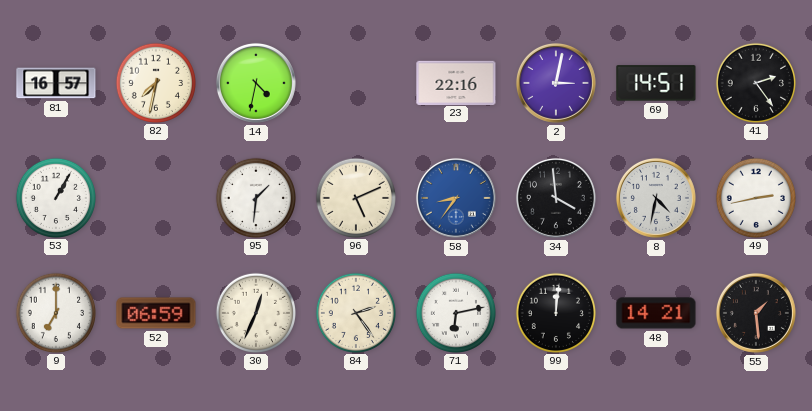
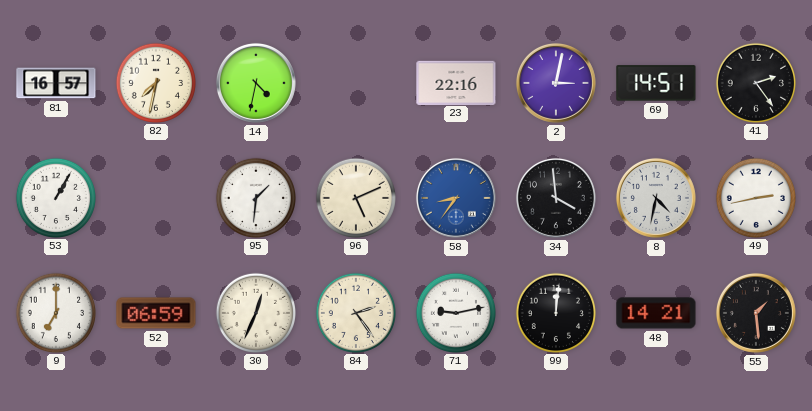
71: 6:13 -> 9:13 (455, 312)
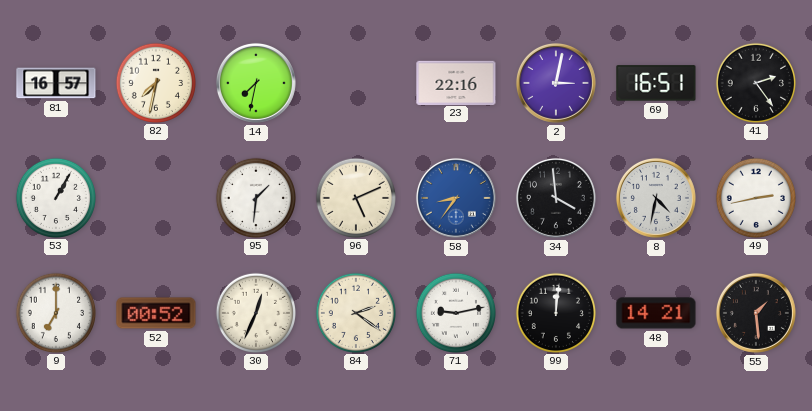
14: 4:32 -> 7:32 (256, 83)
69: 14:51 -> 16:51 (656, 83)
52: 06:59 -> 00:52 (156, 313)
84: 2:24 -> 2:21 (355, 312)
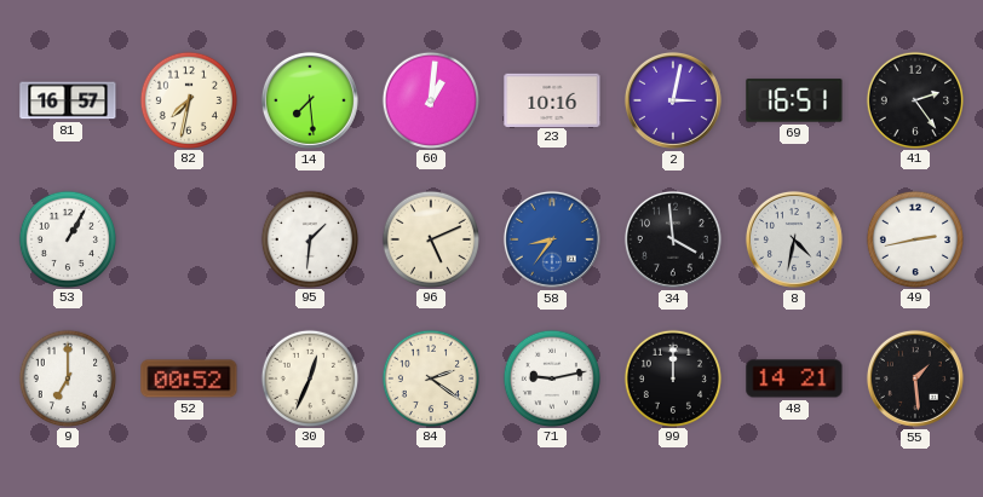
14: 7:32 -> 7:29 (310, 100)
60: none -> 1:01 (430, 99)
23: 22:16 -> 10:16 (552, 99)
99: 12:01 -> 12:00 (672, 377)
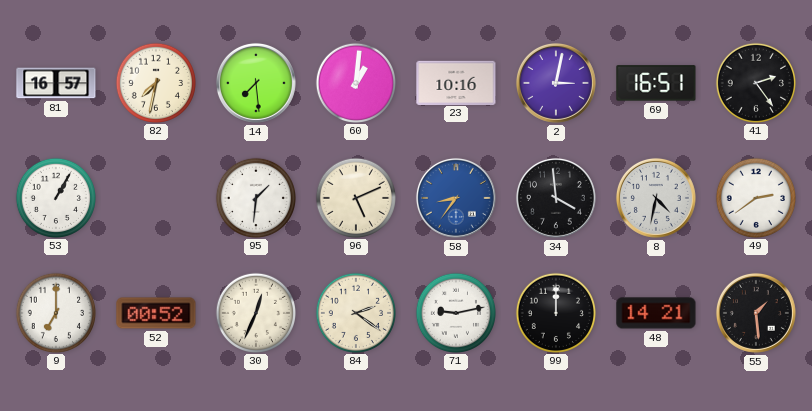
49: 2:43 -> 2:39 (755, 197)
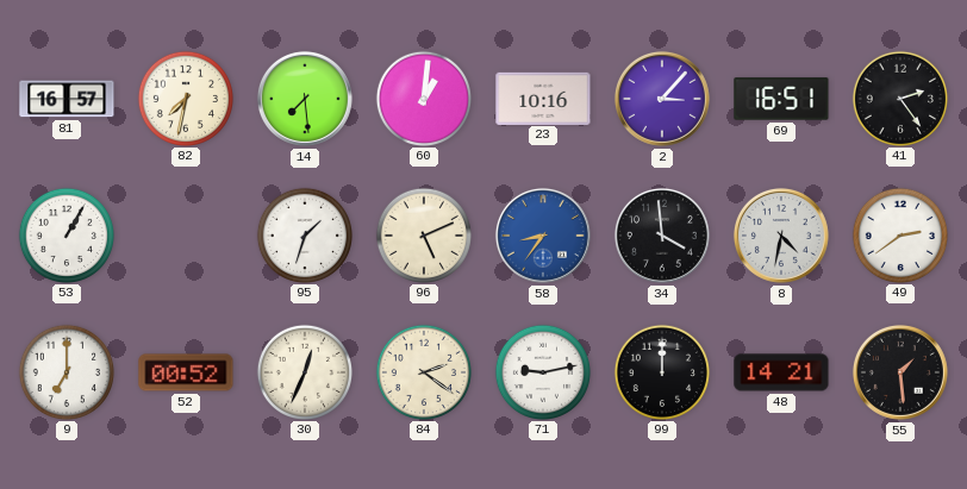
2: 3:02 -> 3:07 (662, 99)
95: 1:31 -> 1:33 (304, 234)
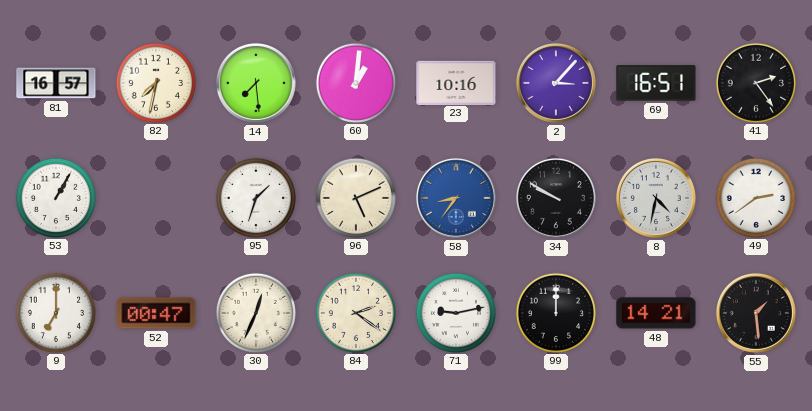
34: 3:59 -> 9:50 (556, 198)
52: 00:52 -> 00:47 (156, 313)
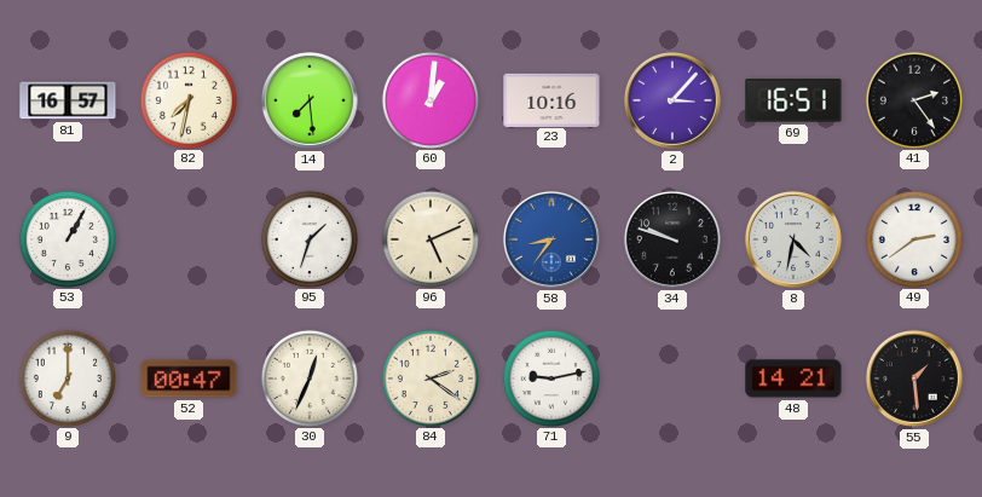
34: 9:50 -> 9:48 (672, 239)
99: 12:00 -> none (555, 312)
